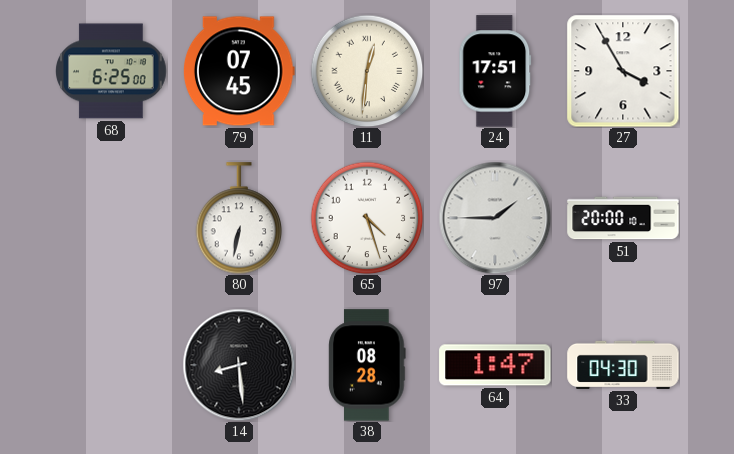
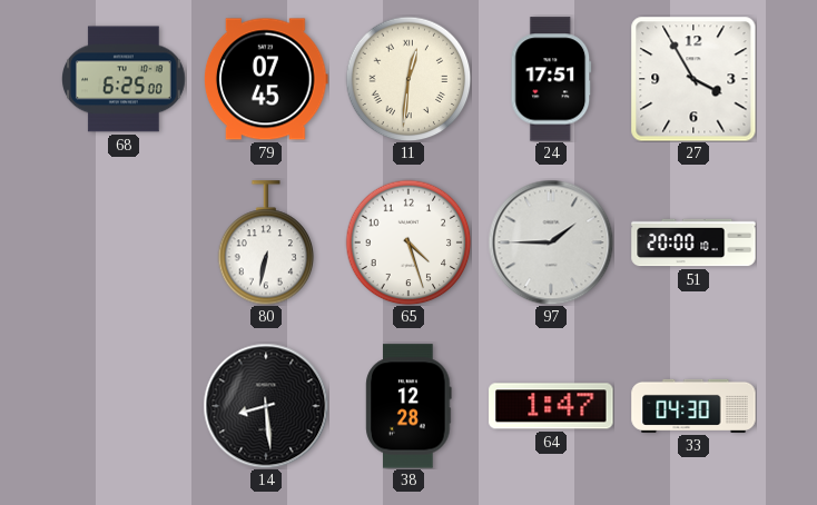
38: 08:28 -> 12:28 (408, 406)
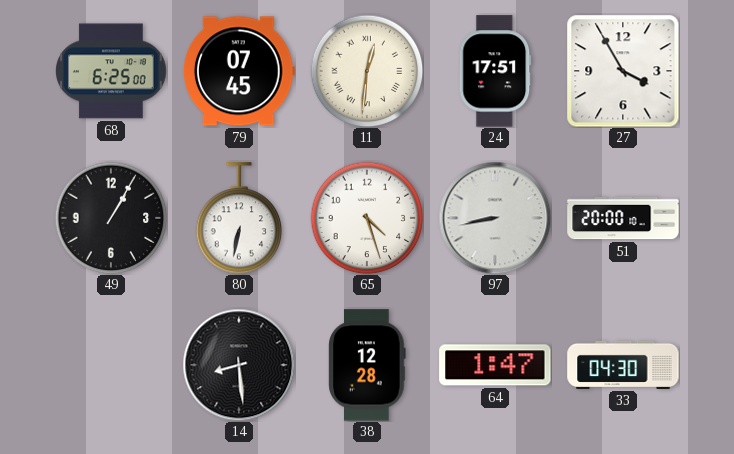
49: none -> 1:05 (111, 218)
97: 1:45 -> 8:43 (495, 218)
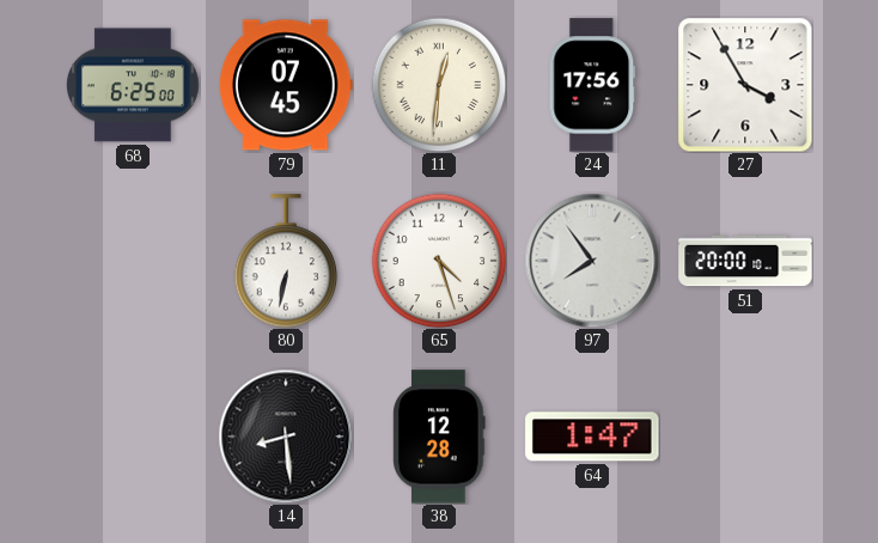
24: 17:51 -> 17:56 (592, 85)
49: 1:05 -> none (111, 218)
97: 8:43 -> 7:54 (592, 261)
33: 04:30 -> none (623, 365)
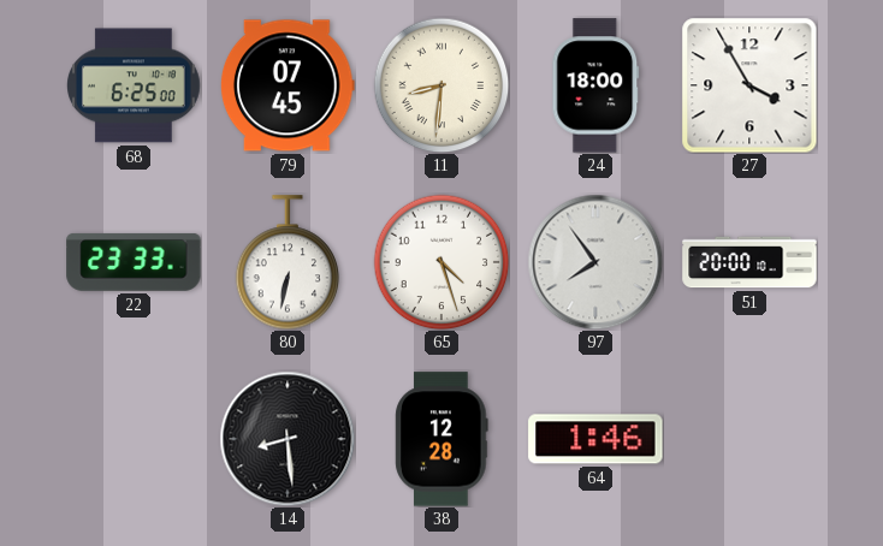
11: 12:31 -> 8:31 (441, 85)
24: 17:56 -> 18:00 (595, 85)
22: none -> 23:33 (134, 262)
64: 1:47 -> 1:46 (595, 439)
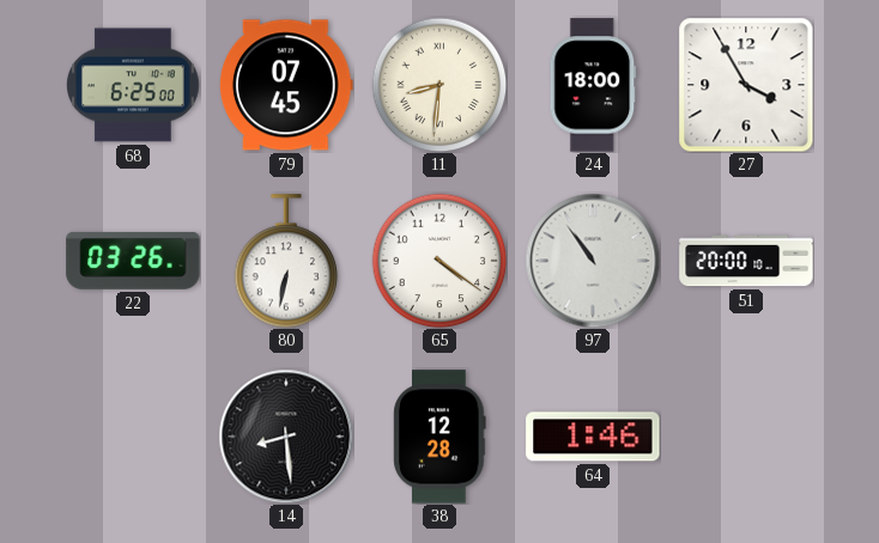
22: 23:33 -> 03:26 (133, 261)
65: 4:27 -> 4:21 (440, 261)
97: 7:54 -> 10:54 (593, 261)
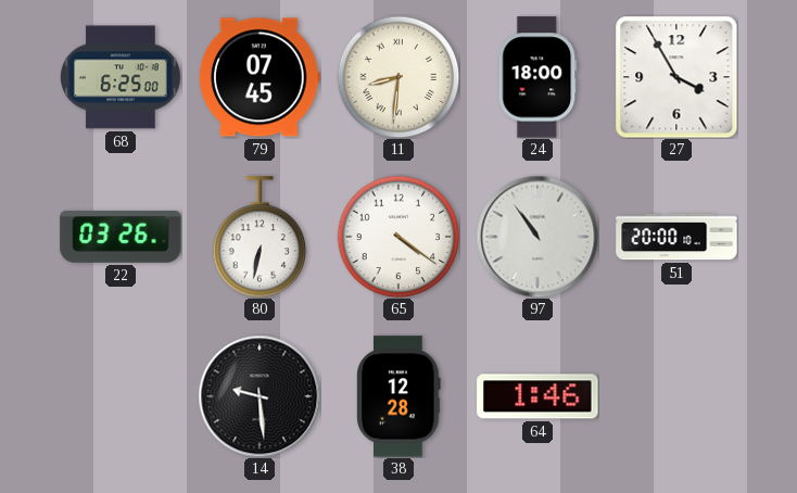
14: 8:29 -> 9:29 (260, 396)
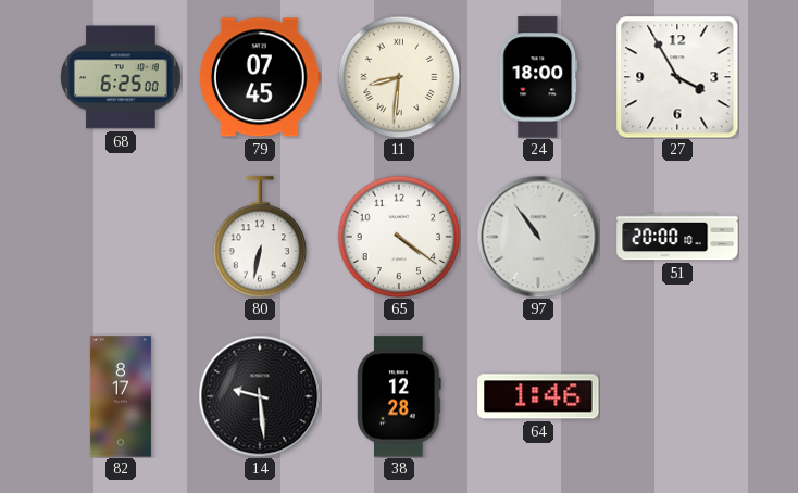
22: 03:26 -> none (121, 237)
82: none -> 8:17 (121, 396)
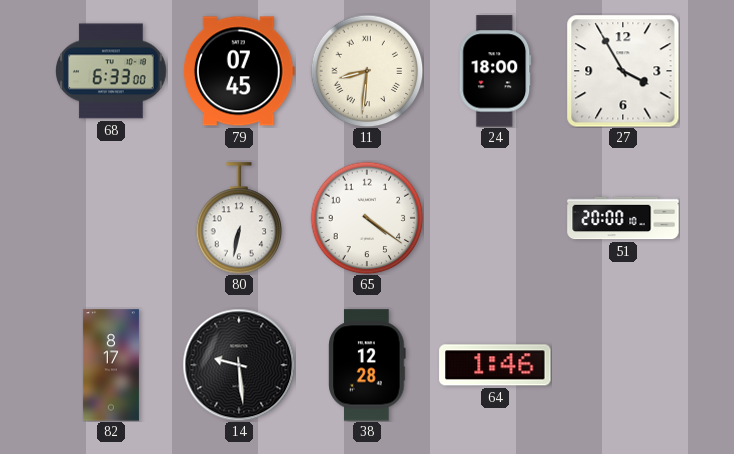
68: 6:25 -> 6:33 (112, 71)
97: 10:54 -> none (538, 237)
